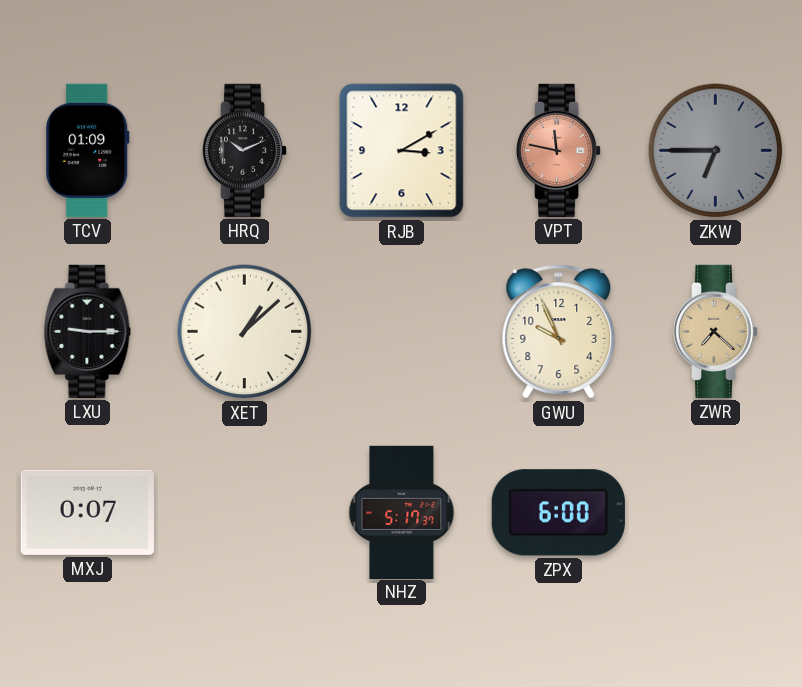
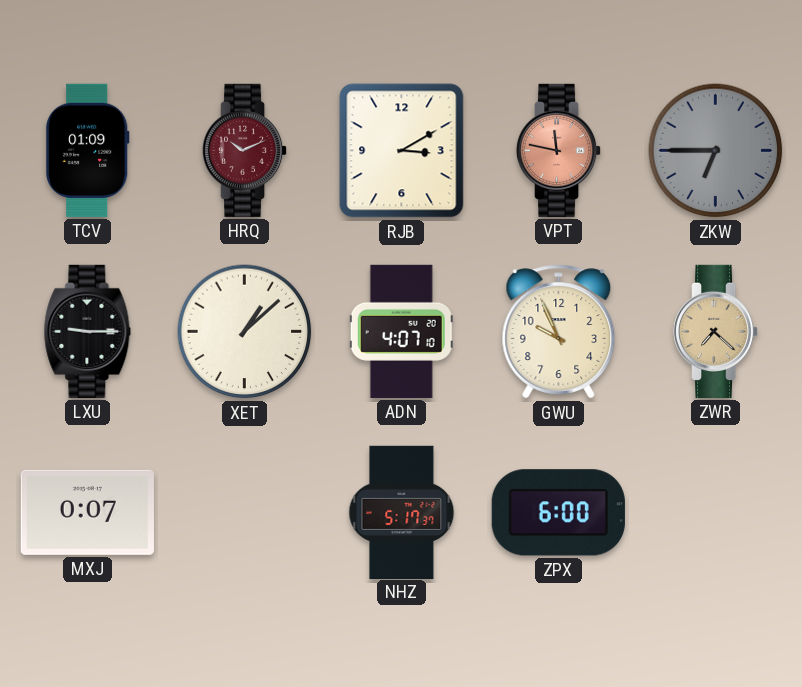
HRQ dial: black -> burgundy (246, 150)
ADN: none -> 4:07 (401, 331)
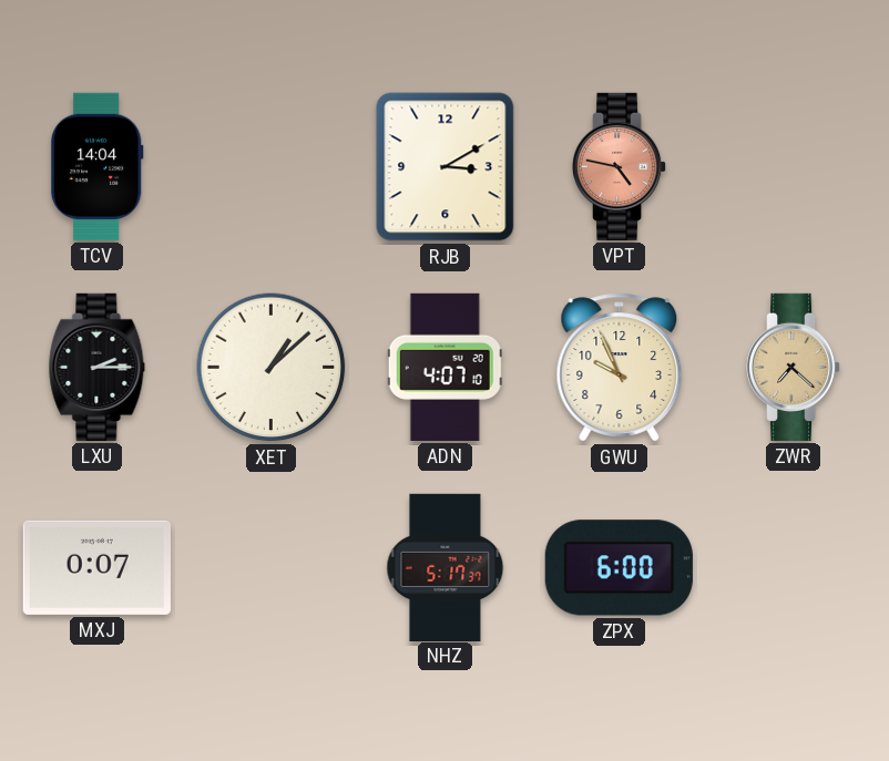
TCV: 01:09 -> 14:04 (98, 166)
HRQ: 10:11 -> none (246, 150)
VPT: 11:47 -> 4:47 (621, 166)
ZKW: 6:45 -> none (716, 151)
LXU: 9:15 -> 2:15 (98, 367)
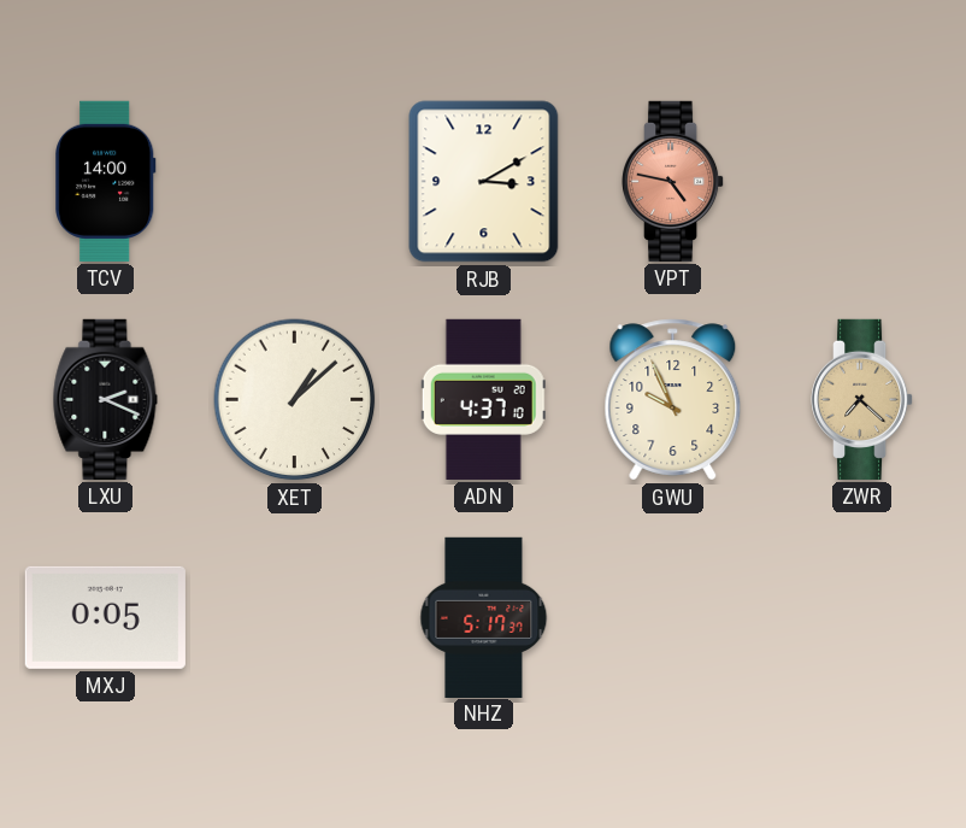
TCV: 14:04 -> 14:00 (106, 181)
LXU: 2:15 -> 2:19 (106, 399)
ADN: 4:07 -> 4:37 (483, 399)
MXJ: 0:07 -> 0:05 (105, 617)
ZPX: 6:00 -> none (619, 568)
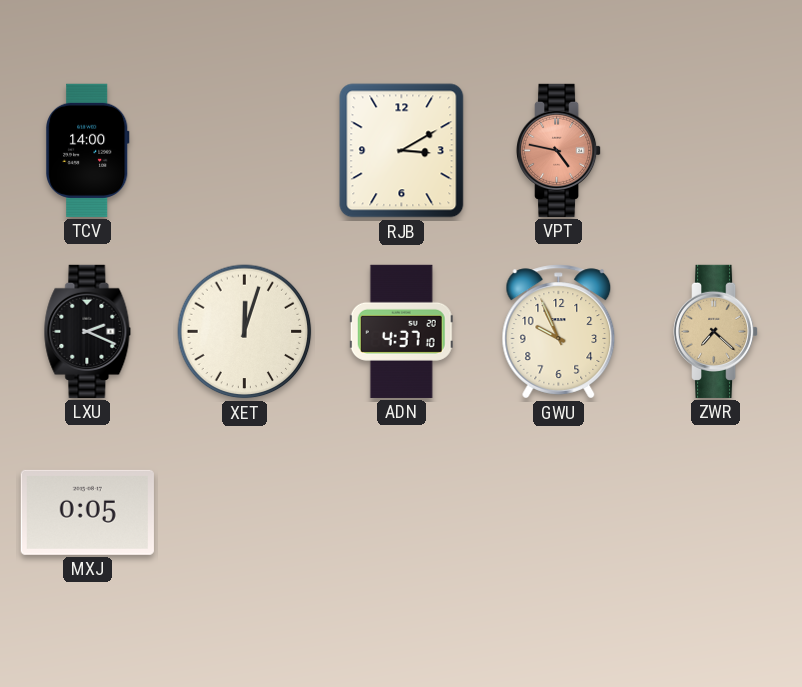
XET: 1:08 -> 12:03 (245, 332)
NHZ: 5:17 -> none (484, 617)
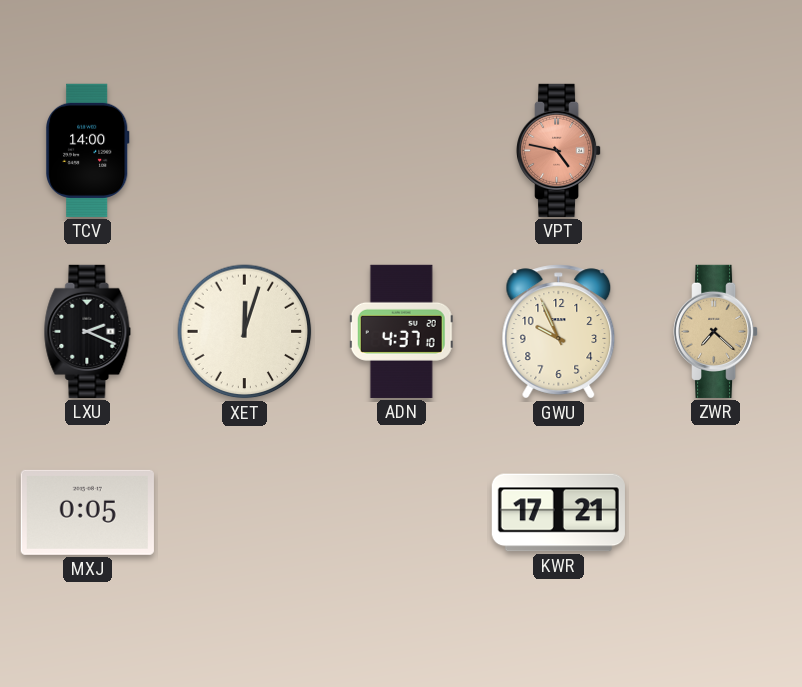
RJB: 3:10 -> none (402, 151)
KWR: none -> 17:21 (558, 513)
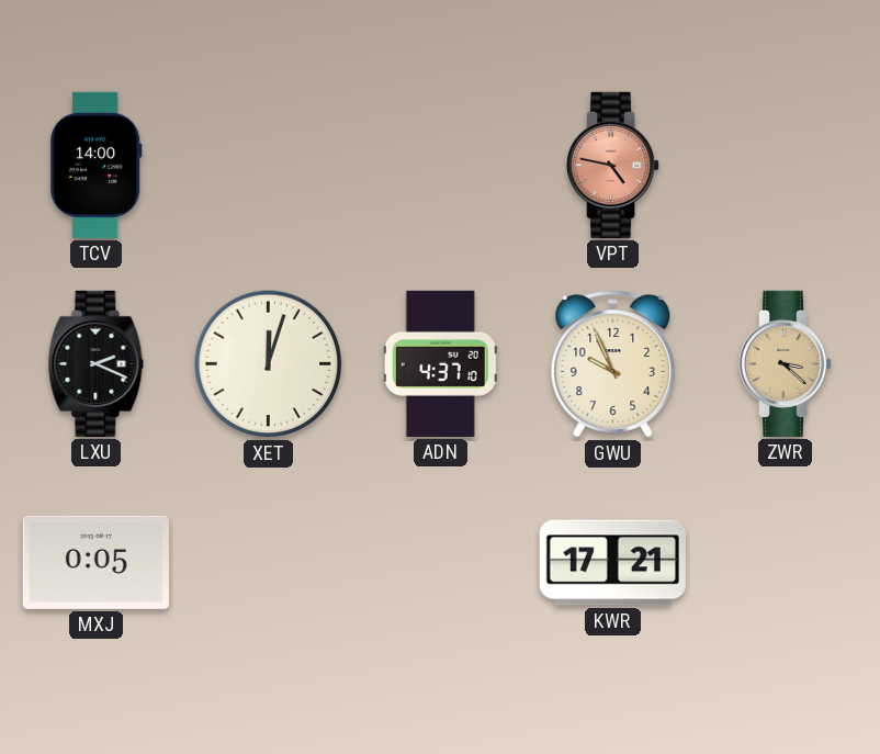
ZWR: 7:22 -> 3:22 (787, 363)
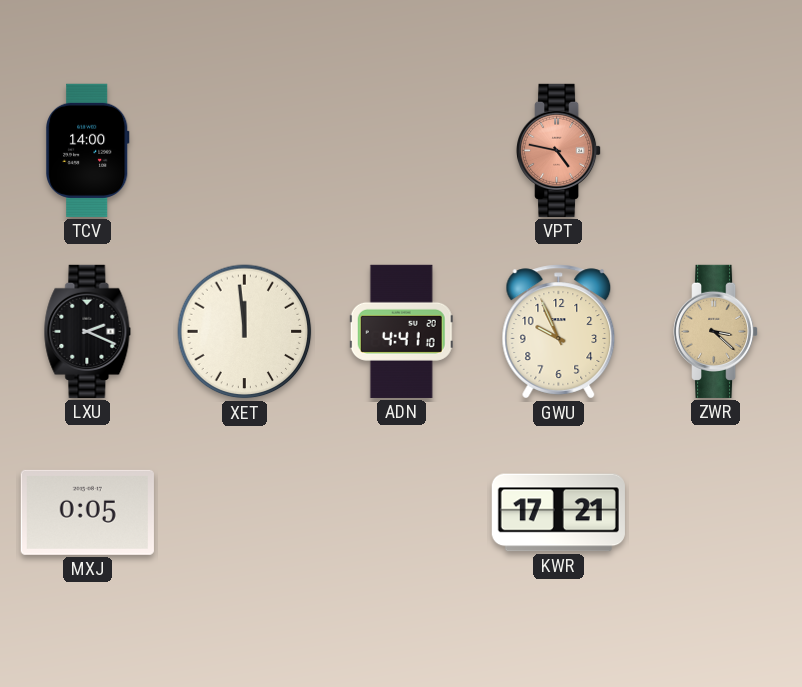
XET: 12:03 -> 11:59 (245, 332)
ADN: 4:37 -> 4:41 (401, 331)
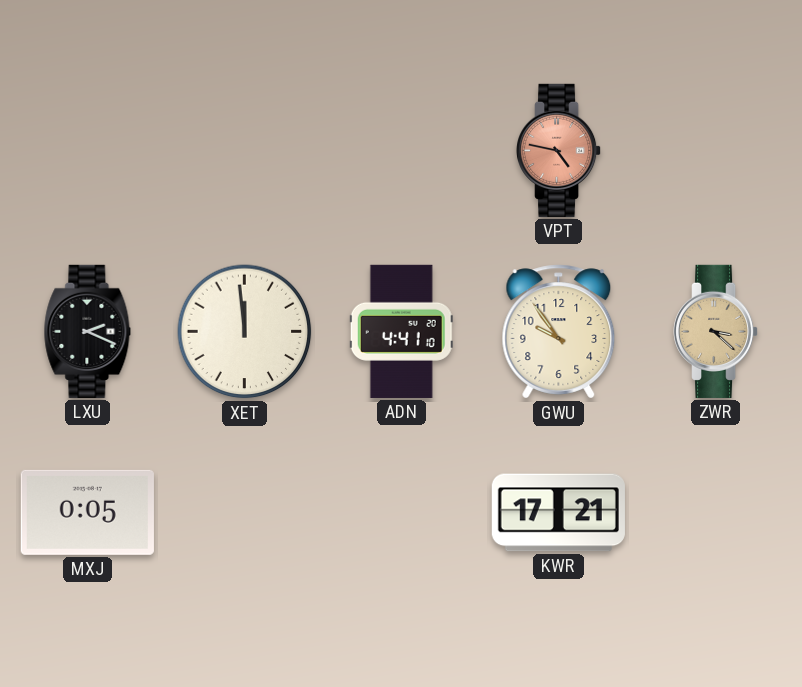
TCV: 14:00 -> none (88, 150)
GWU: 9:56 -> 9:54 (559, 332)
